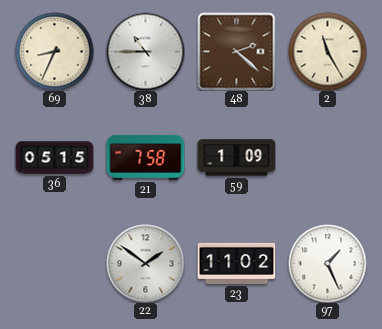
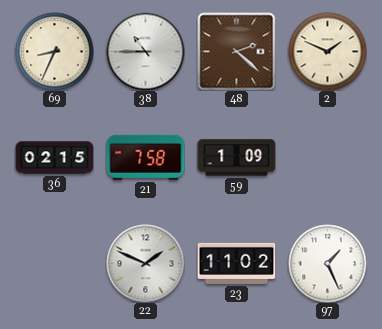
2: 11:25 -> 1:49 (327, 51)
36: 05:15 -> 02:15 (54, 158)
22: 1:51 -> 1:49 (145, 263)
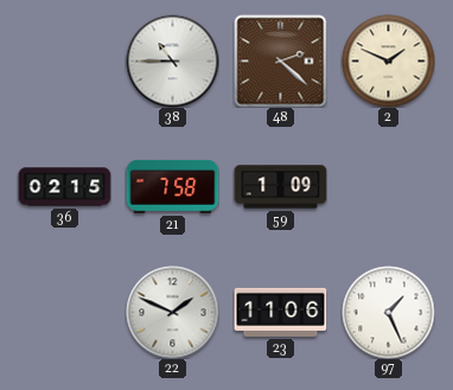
69: 8:34 -> none (54, 51)
23: 11:02 -> 11:06 (280, 312)
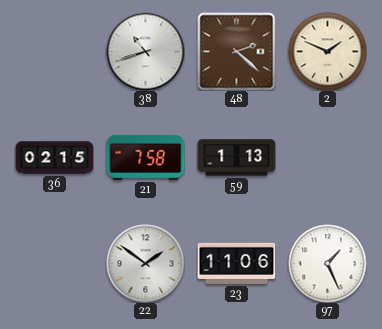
38: 10:45 -> 10:42 (145, 51)
59: 1:09 -> 1:13 (236, 158)
22: 1:49 -> 1:51 (145, 263)
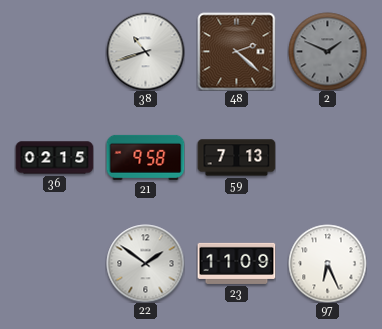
2 dial: cream -> grey (327, 51)
21: 7:58 -> 9:58 (145, 157)
59: 1:13 -> 7:13 (236, 158)
23: 11:06 -> 11:09 (236, 263)
97: 1:26 -> 6:26 (327, 263)
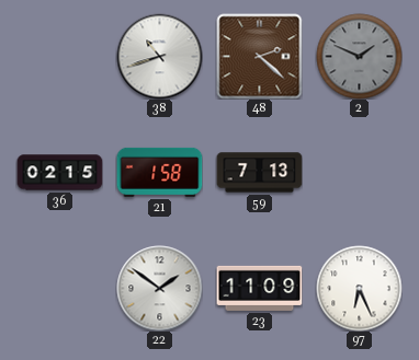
21: 9:58 -> 1:58 (159, 172)
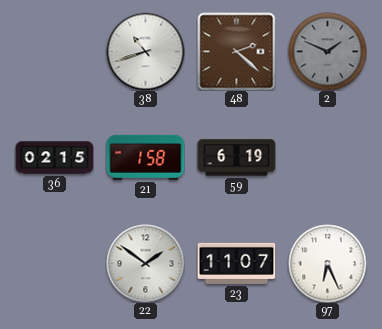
59: 7:13 -> 6:19 (236, 158)
23: 11:09 -> 11:07 (236, 263)
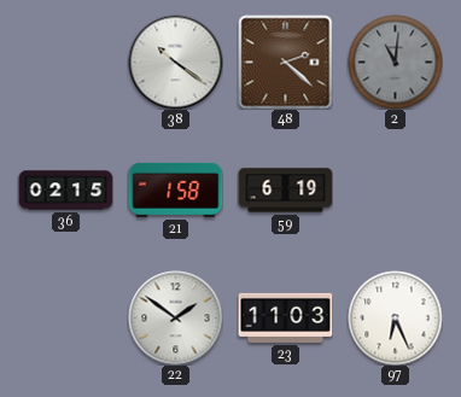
38: 10:42 -> 10:21 (175, 62)
2: 1:49 -> 11:01 (395, 62)
23: 11:07 -> 11:03 (285, 317)
